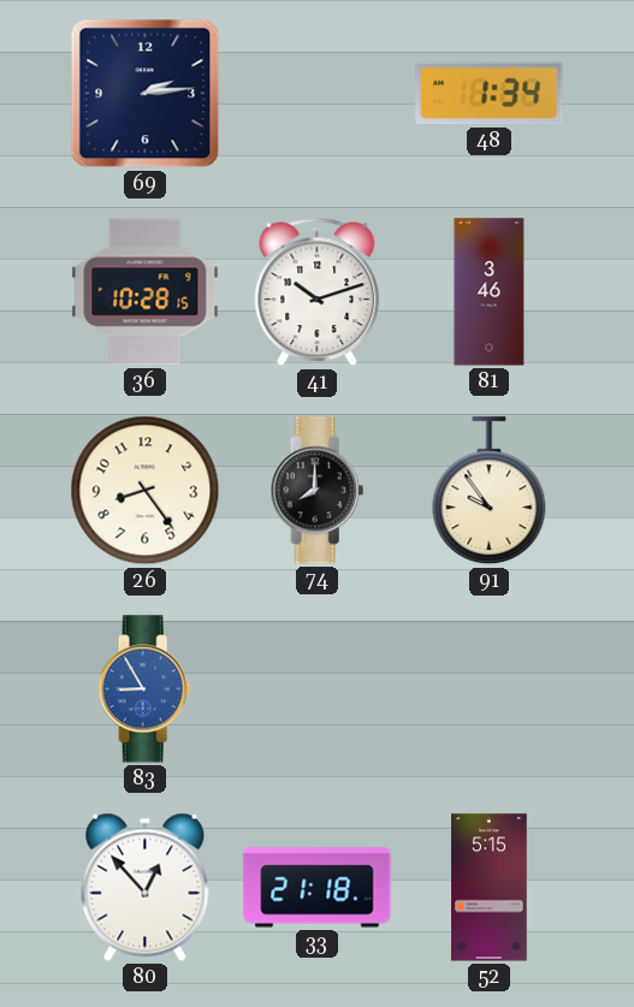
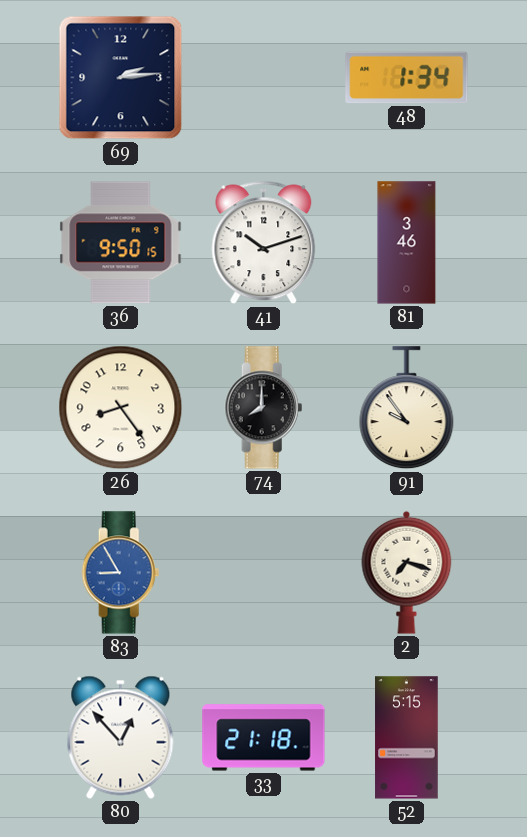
36: 10:28 -> 9:50 (121, 243)
2: none -> 7:18 (407, 572)
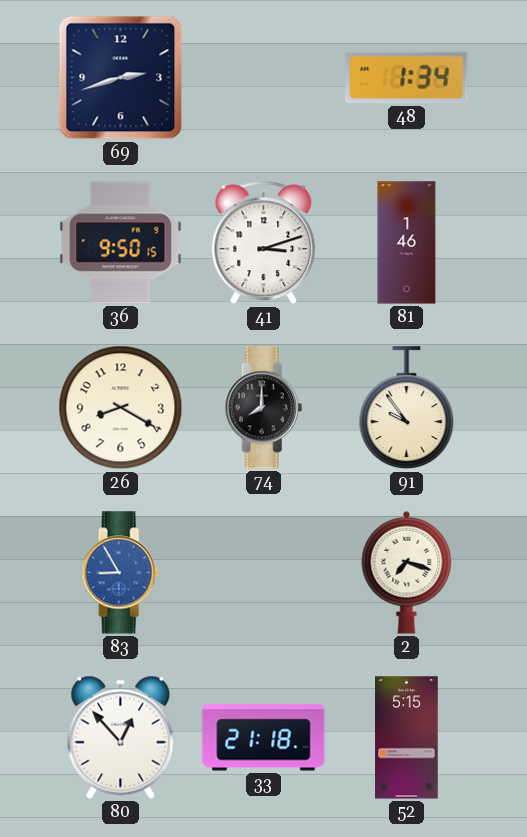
69: 2:14 -> 2:42 (121, 78)
41: 10:12 -> 3:12 (264, 243)
81: 3:46 -> 1:46 (407, 243)
26: 8:24 -> 8:20 (121, 408)
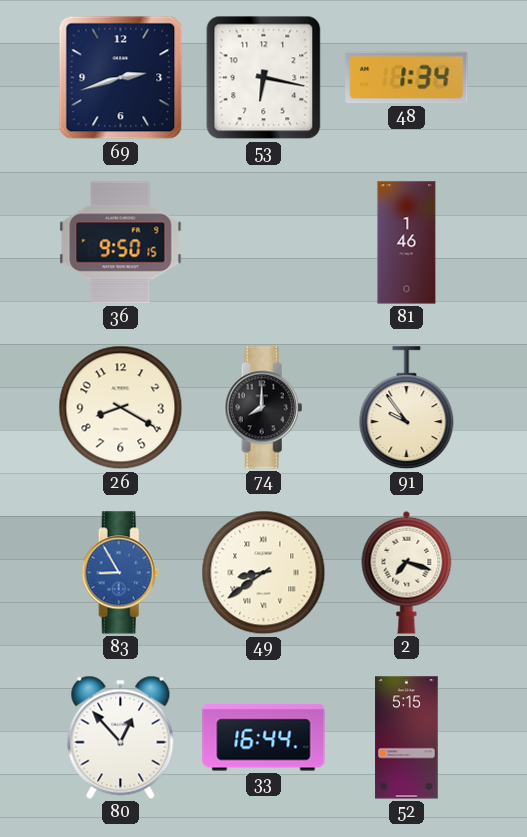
53: none -> 6:17 (264, 78)
41: 3:12 -> none (264, 243)
49: none -> 8:39 (264, 573)
33: 21:18 -> 16:44 (264, 738)
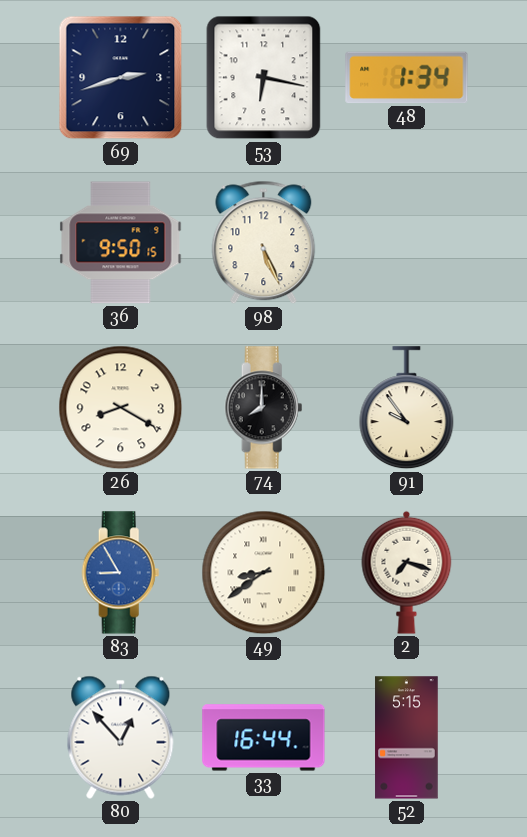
98: none -> 5:26 (264, 243)
81: 1:46 -> none (407, 243)
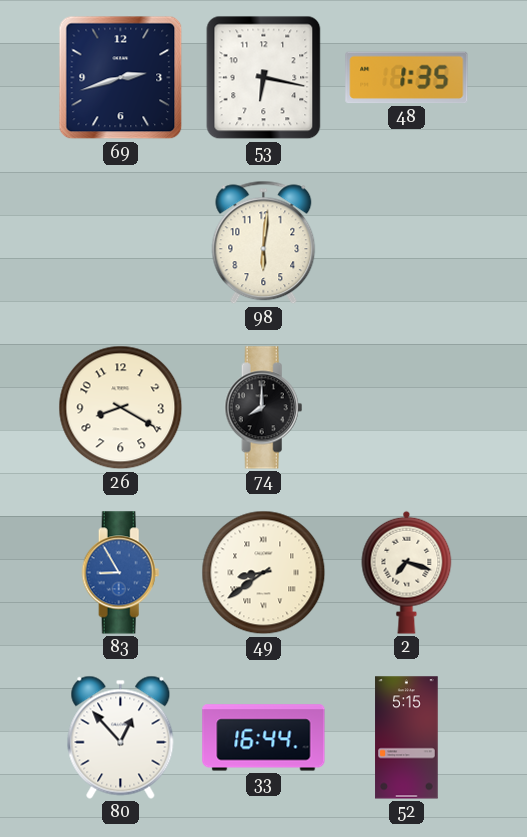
48: 1:34 -> 1:35 (407, 78)
36: 9:50 -> none (121, 243)
98: 5:26 -> 6:01 (264, 243)
91: 9:54 -> none (407, 408)
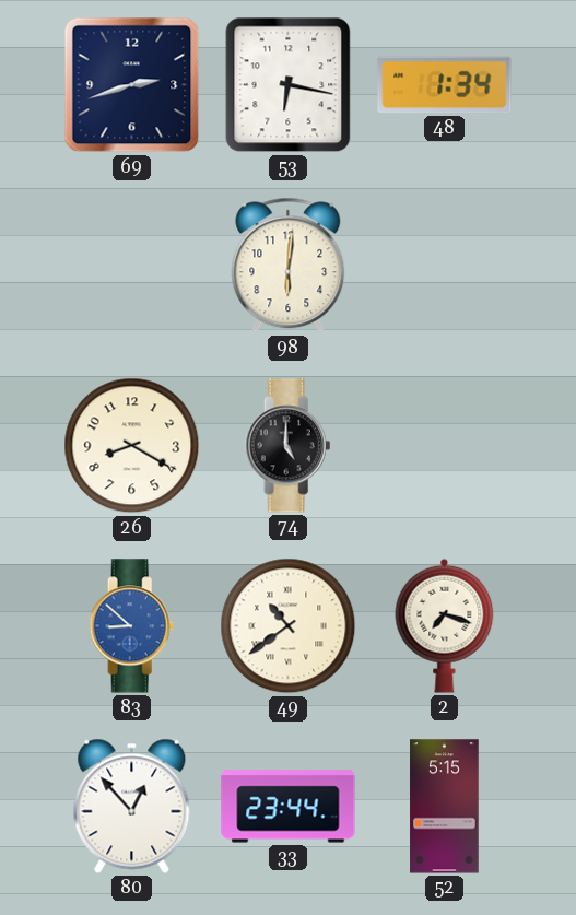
48: 1:35 -> 1:34 (445, 85)
74: 8:00 -> 5:00 (289, 446)
83: 8:55 -> 8:52 (132, 626)
49: 8:39 -> 10:39 (289, 626)
33: 16:44 -> 23:44 (289, 807)
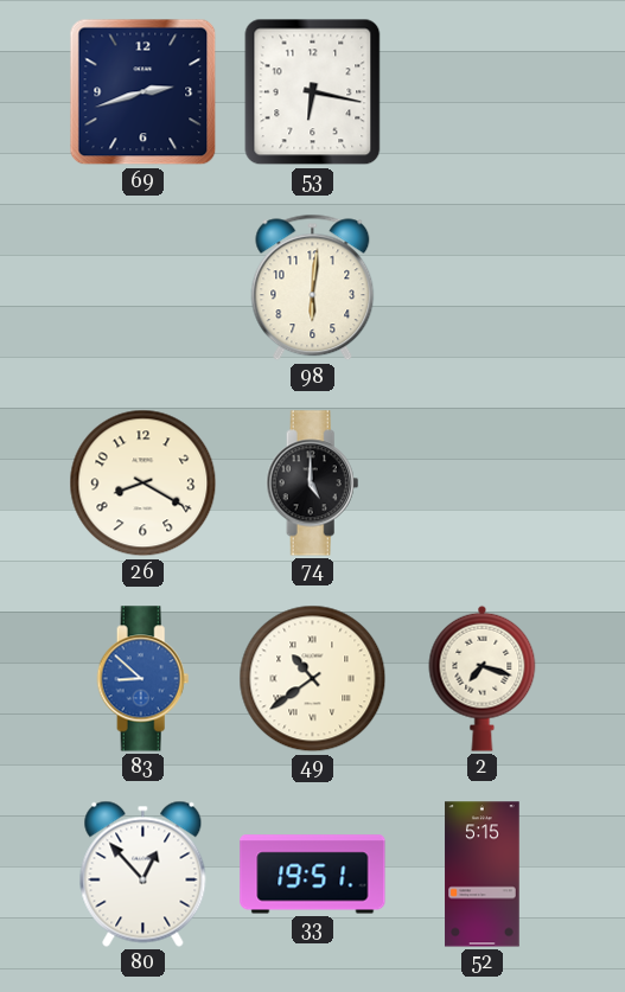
48: 1:34 -> none (445, 85)
33: 23:44 -> 19:51 (313, 875)
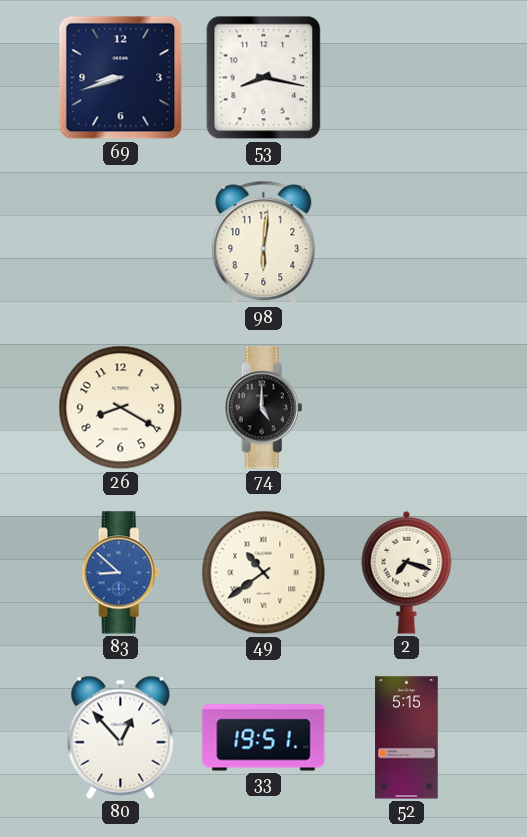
69: 2:42 -> 8:42 (121, 78)
53: 6:17 -> 8:17 (264, 78)
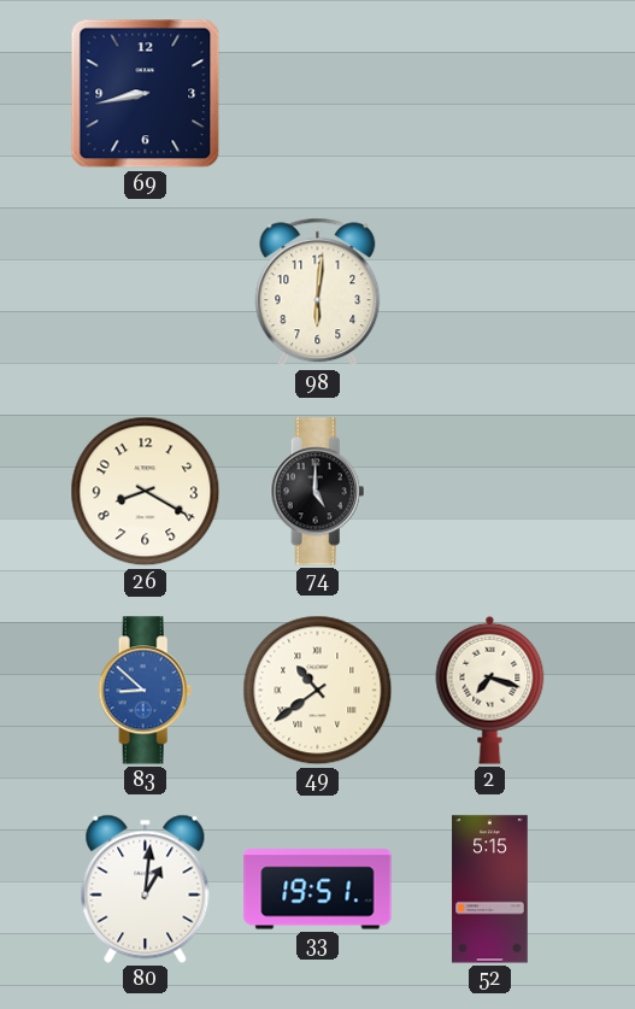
69: 8:42 -> 8:43 (146, 94)
53: 8:17 -> none (264, 78)
80: 12:53 -> 1:01 (146, 888)
